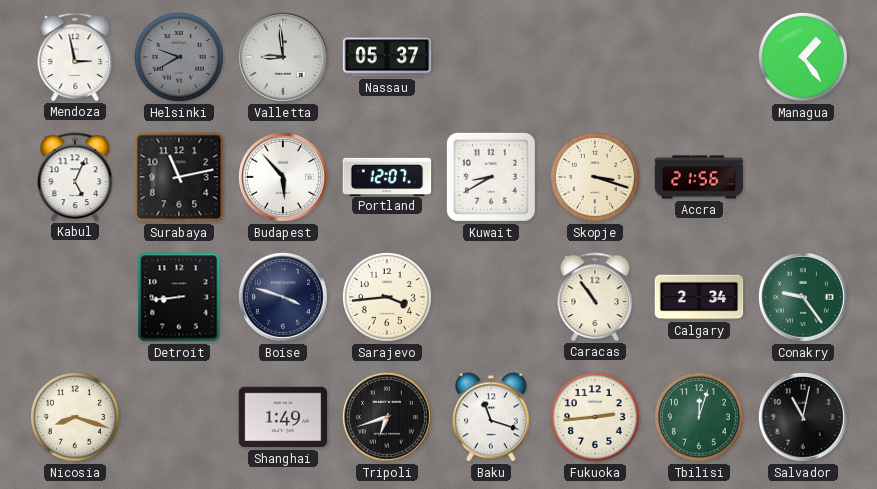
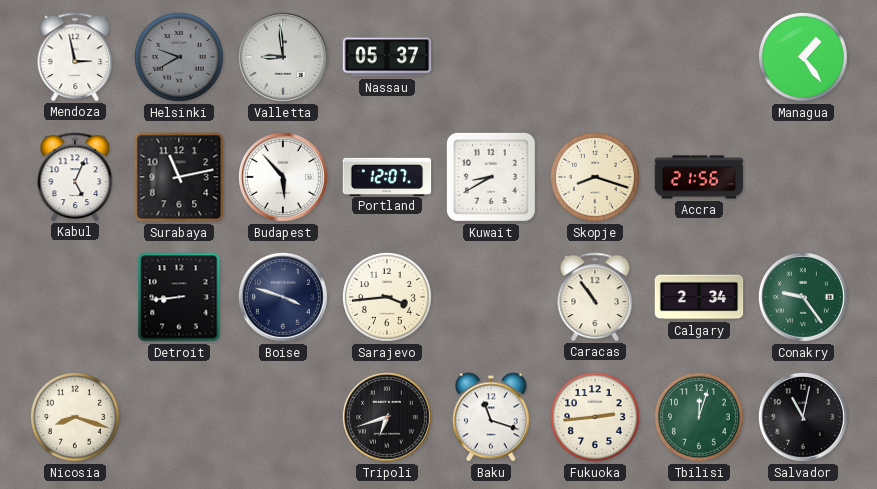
Skopje: 3:18 -> 8:18 (595, 177)
Shanghai: 1:49 -> none (283, 417)
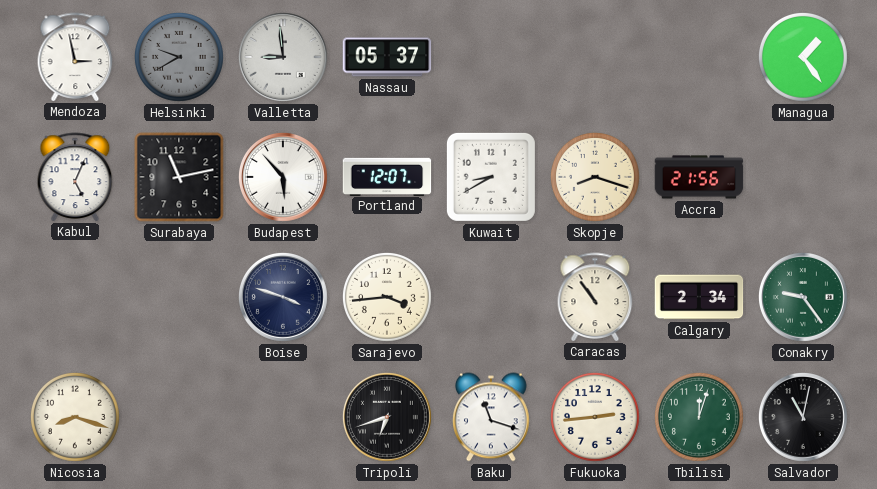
Detroit: 8:44 -> none (179, 297)
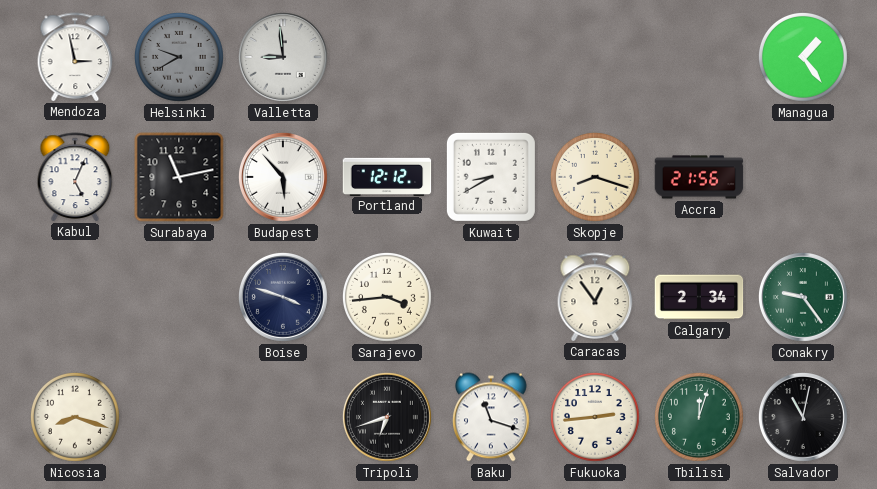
Nassau: 05:37 -> none (387, 57)
Portland: 12:07 -> 12:12 (387, 176)
Caracas: 10:54 -> 12:54 (595, 297)
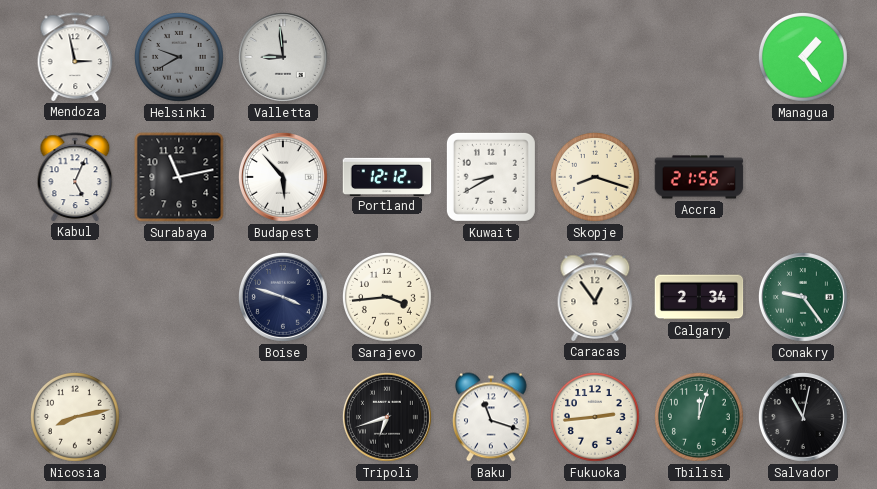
Nicosia: 8:18 -> 8:13 (75, 417)
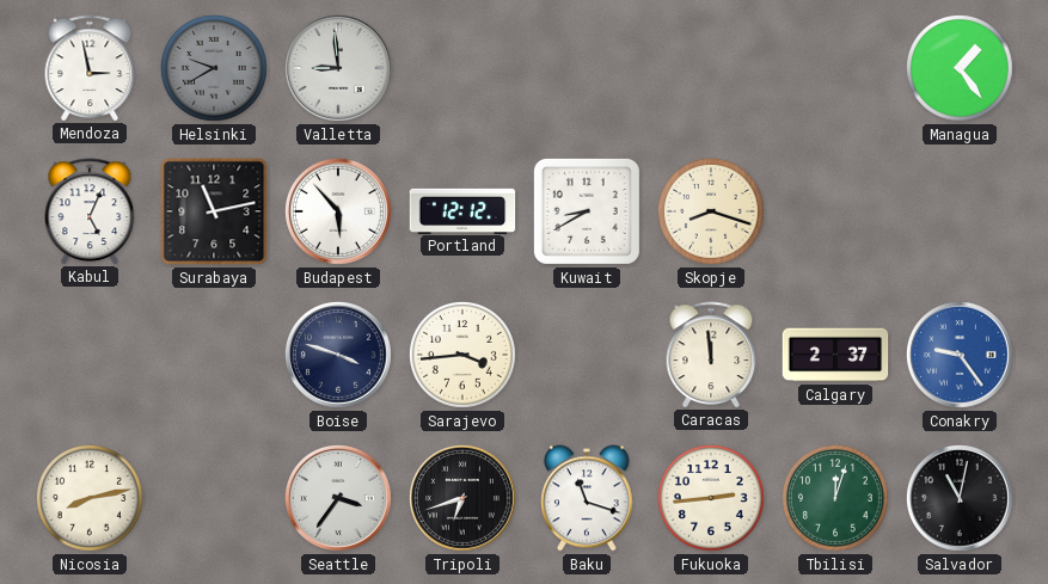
Accra: 21:56 -> none (699, 177)
Caracas: 12:54 -> 11:59 (711, 355)
Calgary: 2:34 -> 2:37 (835, 355)
Conakry dial: green -> blue (960, 356)
Seattle: none -> 3:36 (338, 499)
